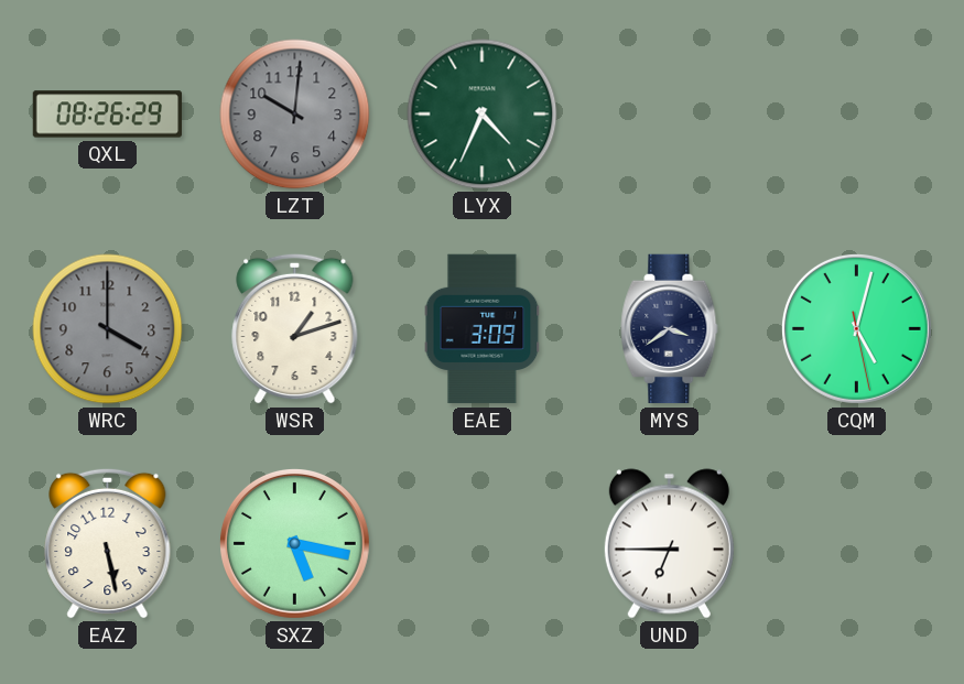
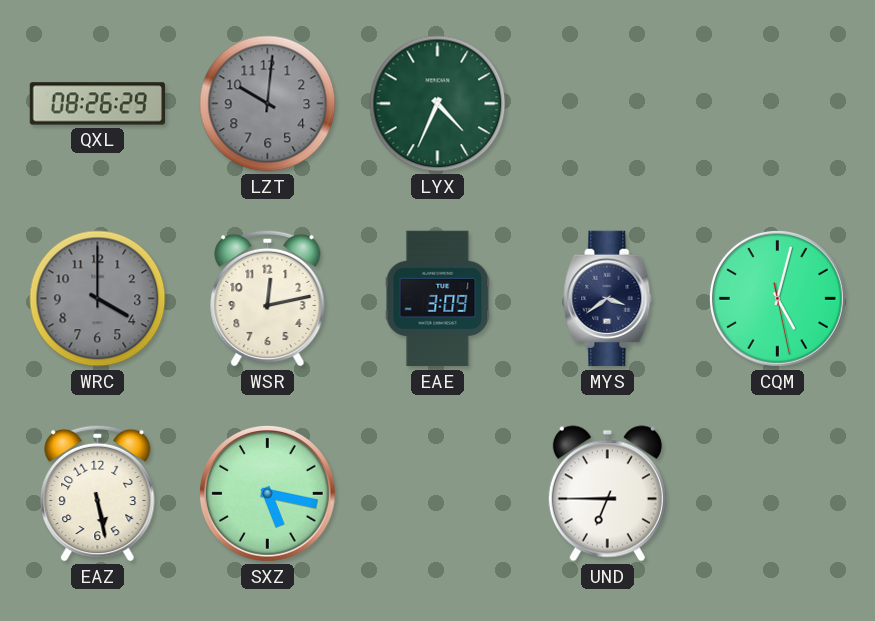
WSR: 1:12 -> 12:13 (268, 298)
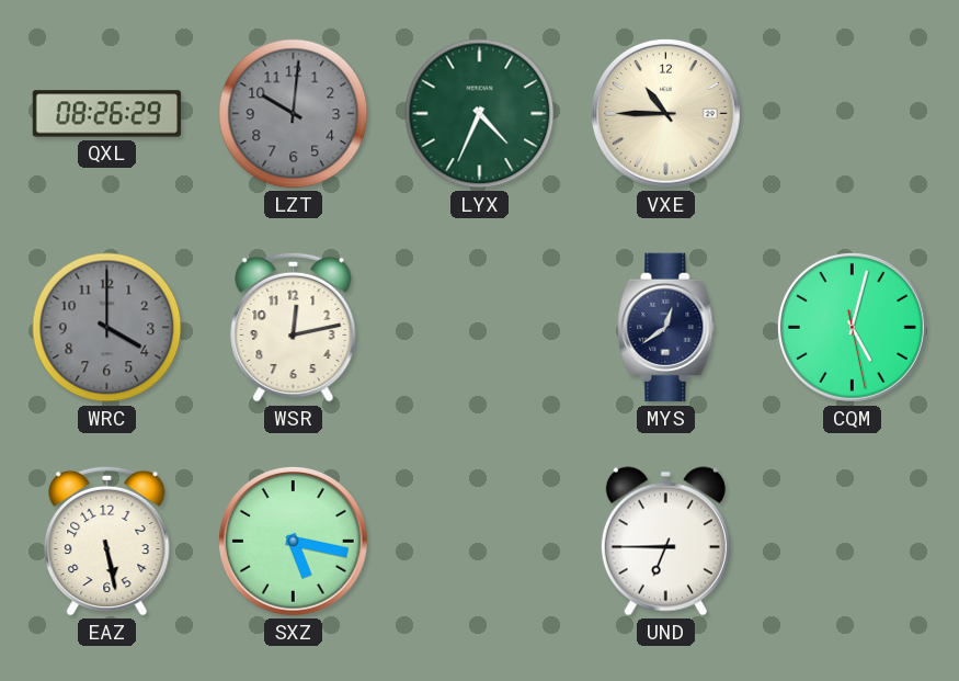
VXE: none -> 10:45 (665, 113)
EAE: 3:09 -> none (438, 299)
MYS: 3:39 -> 12:39 (666, 328)
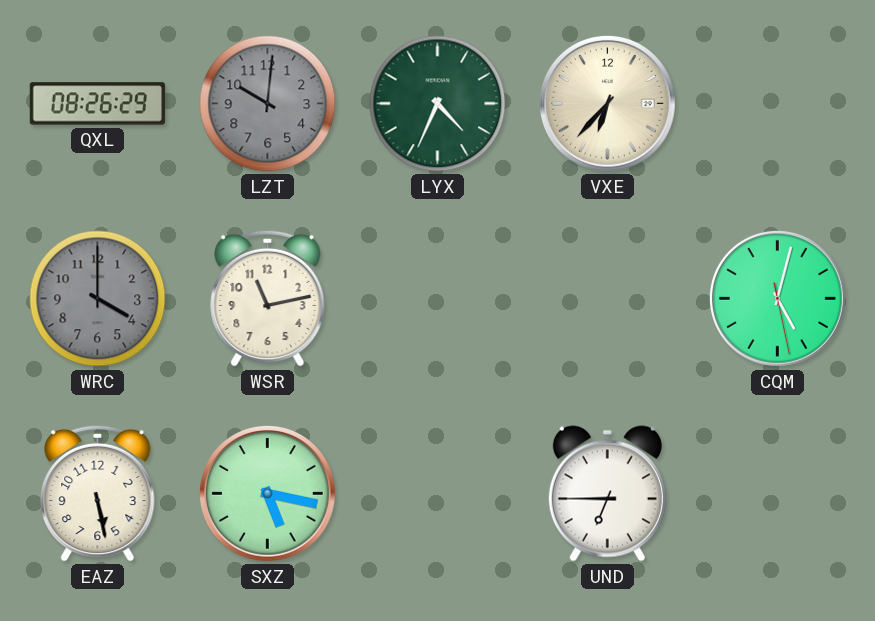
VXE: 10:45 -> 6:37 (607, 103)
WSR: 12:13 -> 11:13 (268, 298)
MYS: 12:39 -> none (666, 328)
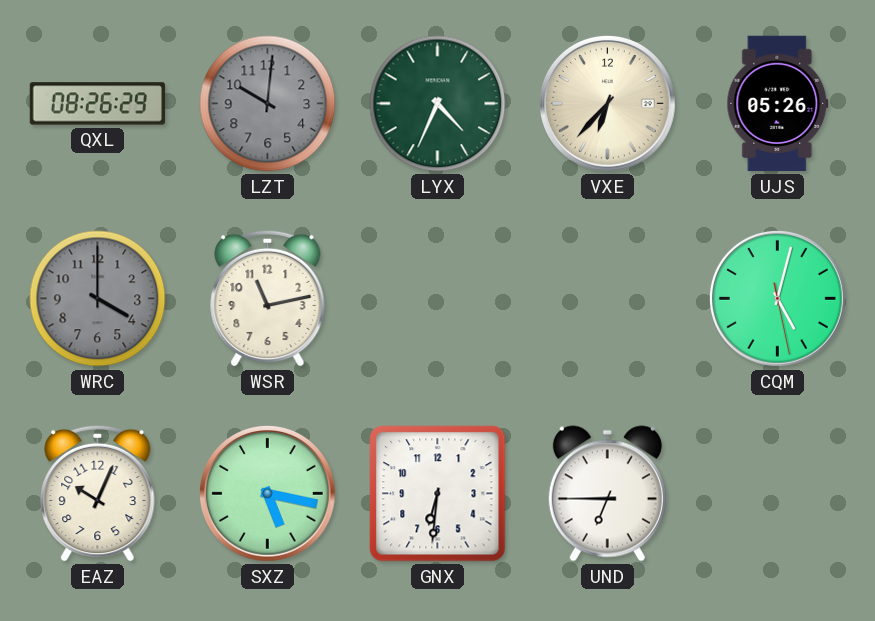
UJS: none -> 05:26 (778, 104)
EAZ: 5:28 -> 10:04 (98, 493)
GNX: none -> 6:31 (438, 494)
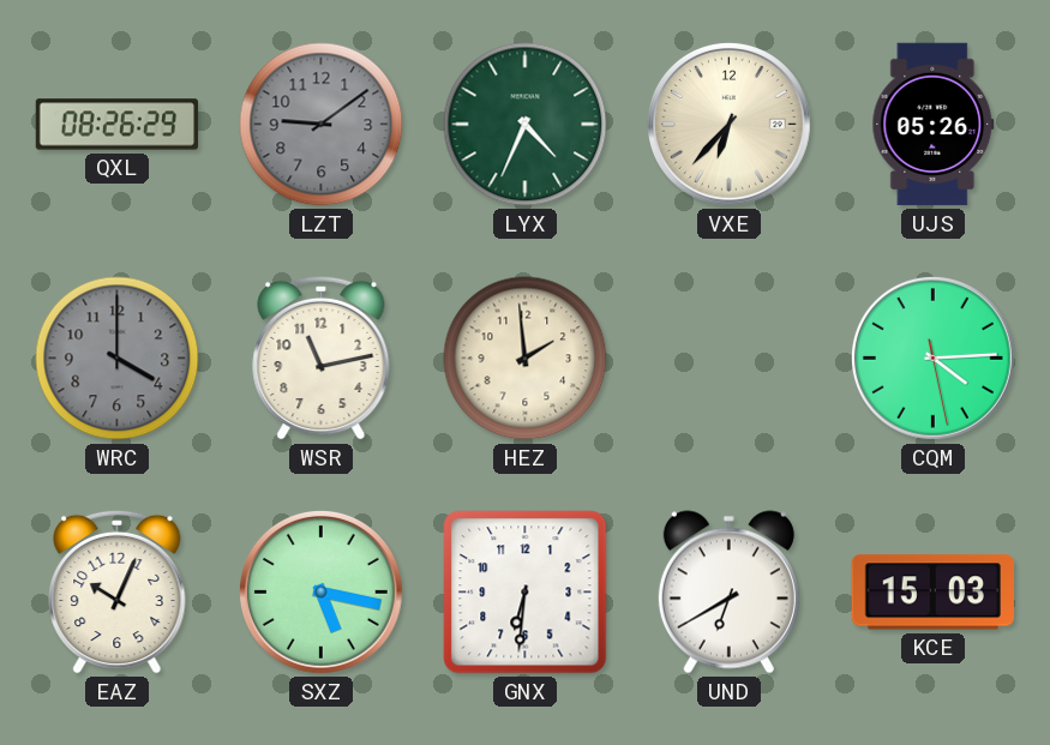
LZT: 10:01 -> 9:09 (322, 125)
HEZ: none -> 1:59 (526, 359)
CQM: 5:02 -> 4:14 (932, 358)
UND: 6:45 -> 6:40 (728, 593)
KCE: none -> 15:03 (932, 593)
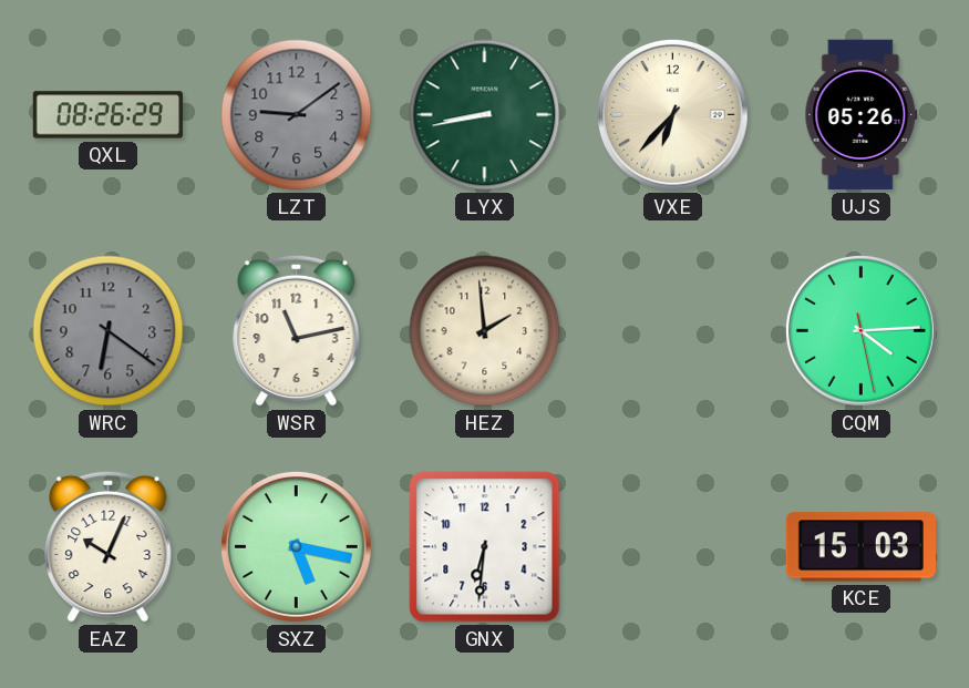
LYX: 4:34 -> 8:43 (485, 115)
WRC: 4:00 -> 6:21 (109, 331)
UND: 6:40 -> none (728, 593)
